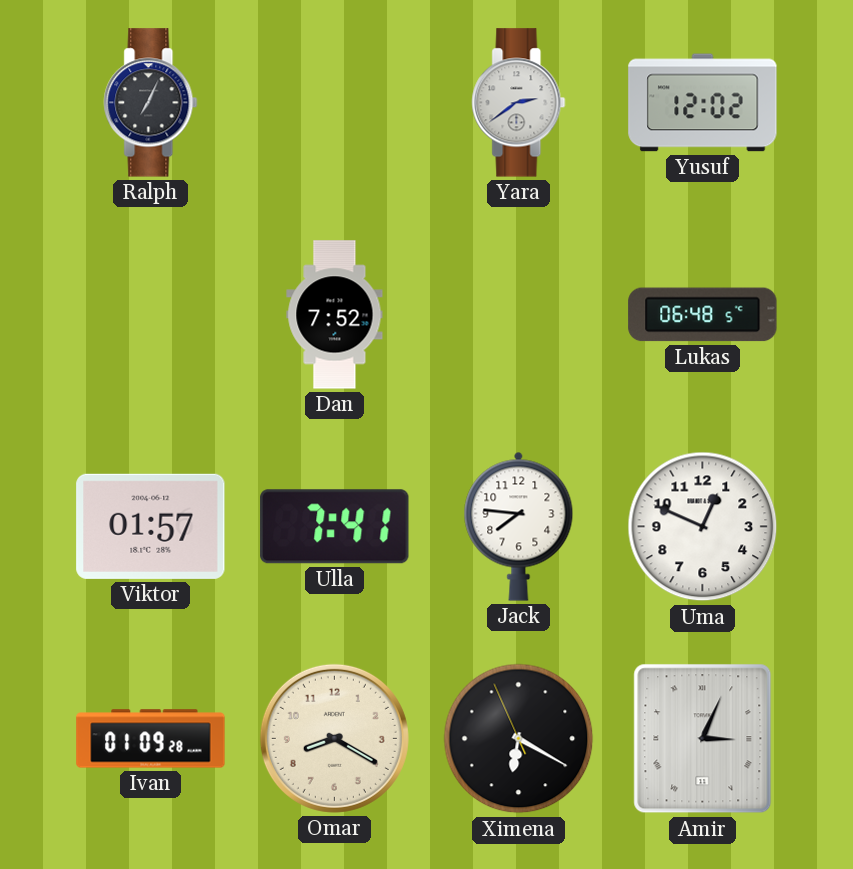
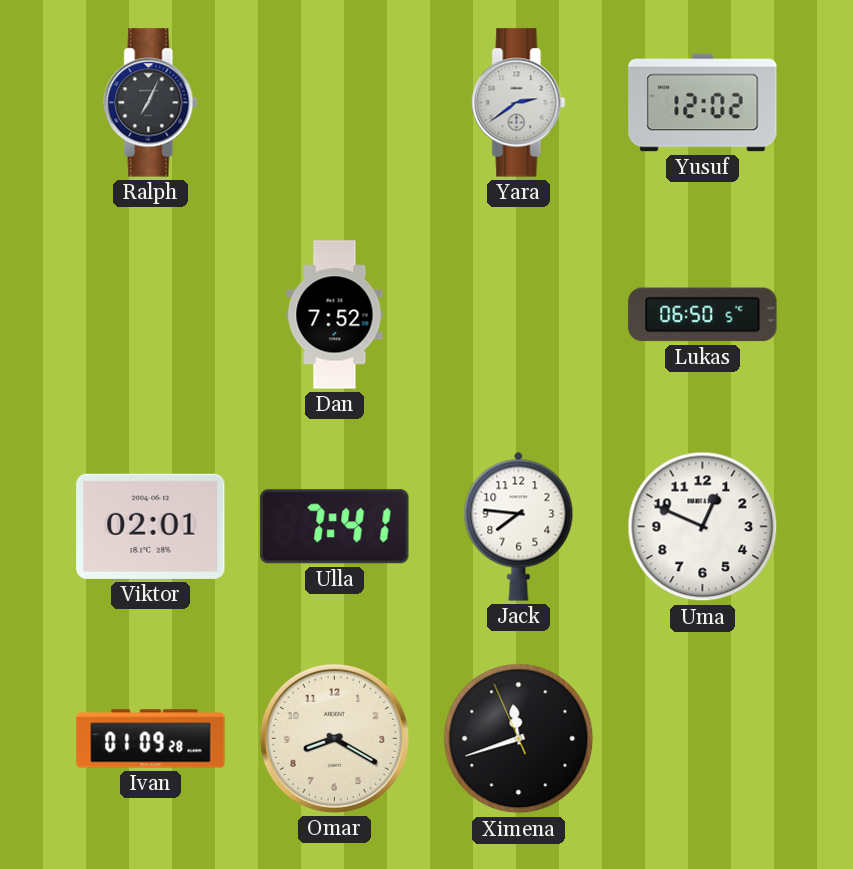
Lukas: 06:48 -> 06:50 (703, 315)
Viktor: 01:57 -> 02:01 (151, 526)
Ximena: 6:19 -> 11:41 (519, 739)
Amir: 3:04 -> none (703, 739)
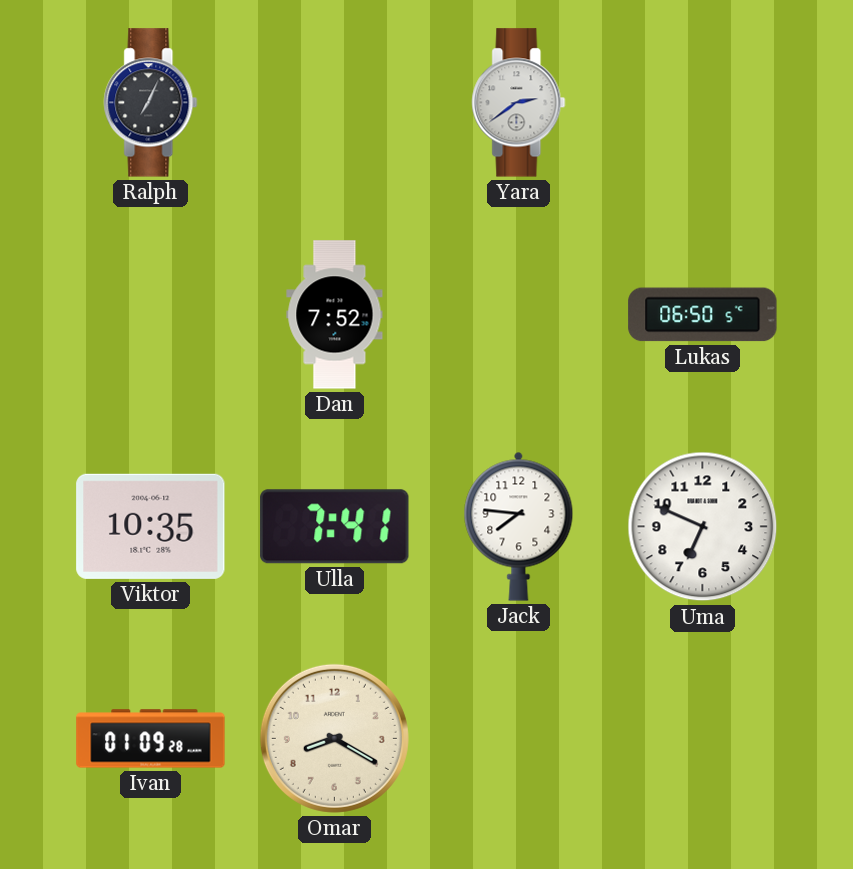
Yusuf: 12:02 -> none (703, 103)
Viktor: 02:01 -> 10:35 (151, 526)
Uma: 12:49 -> 6:49 (703, 527)
Ximena: 11:41 -> none (519, 739)
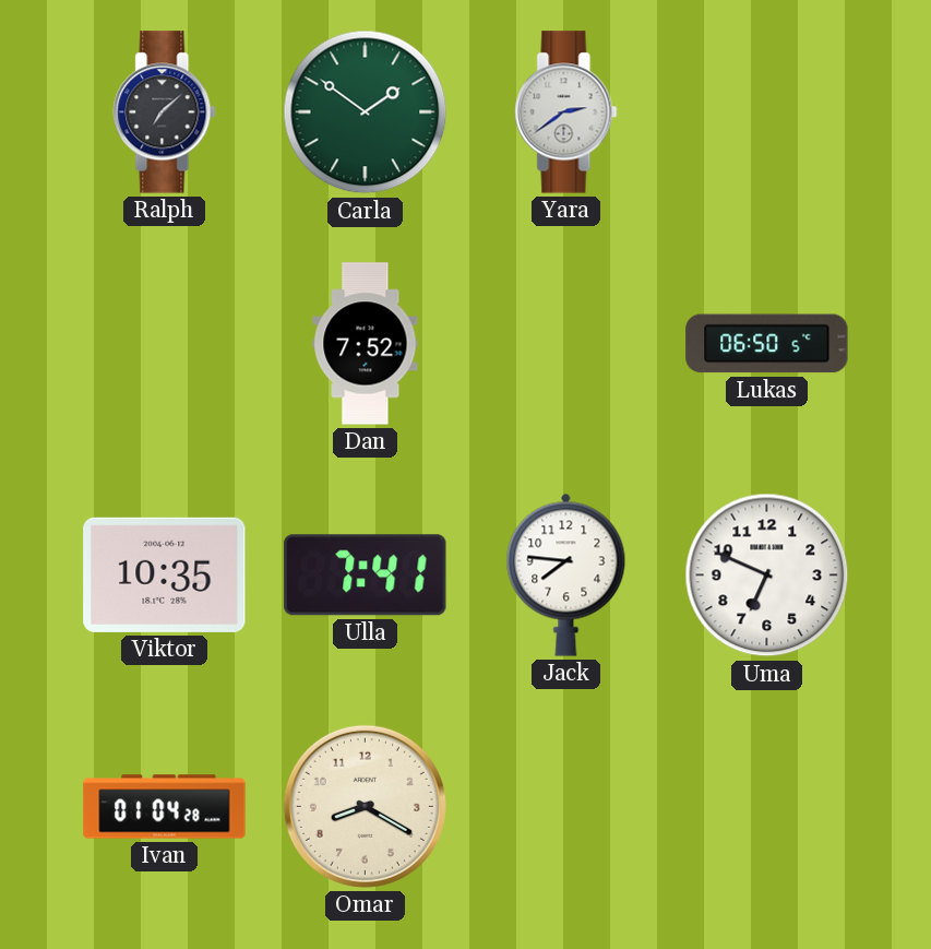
Ralph: 7:04 -> 7:08 (165, 112)
Carla: none -> 1:51 (366, 112)
Ivan: 01:09 -> 01:04 (165, 807)
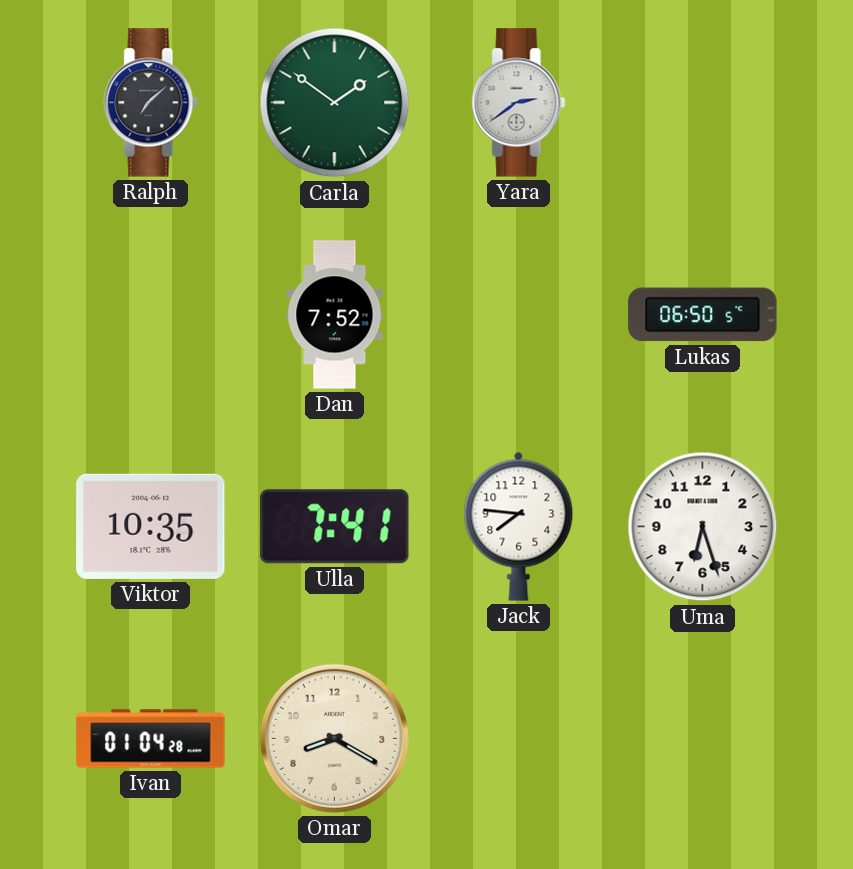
Uma: 6:49 -> 6:27 (703, 527)
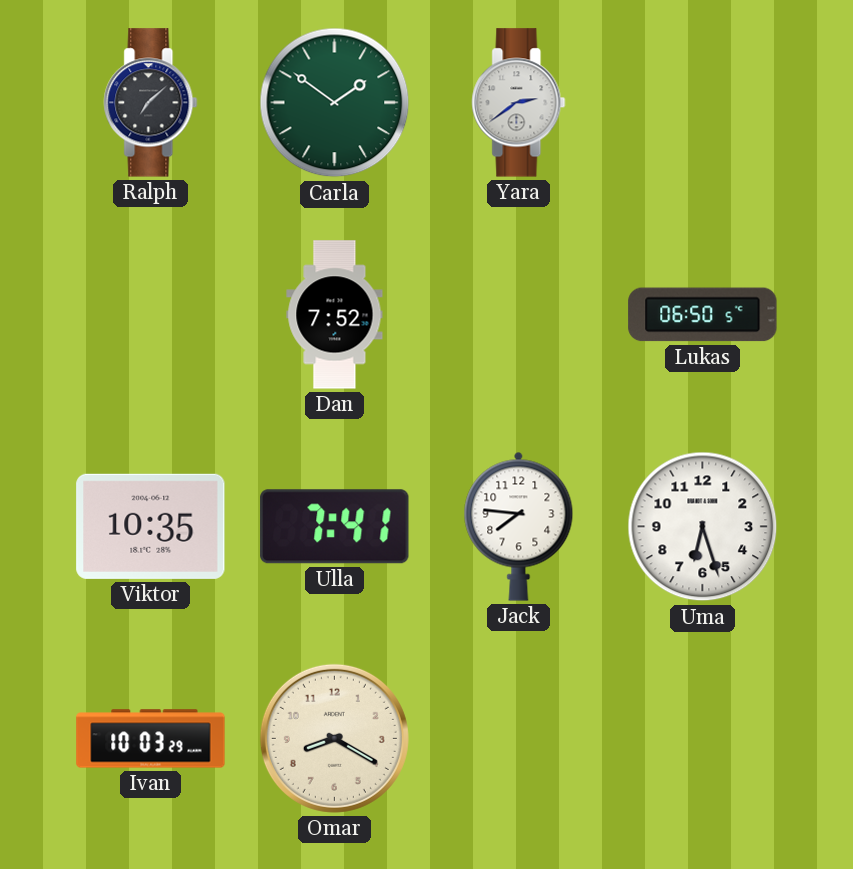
Ivan: 01:04 -> 10:03 (151, 739)
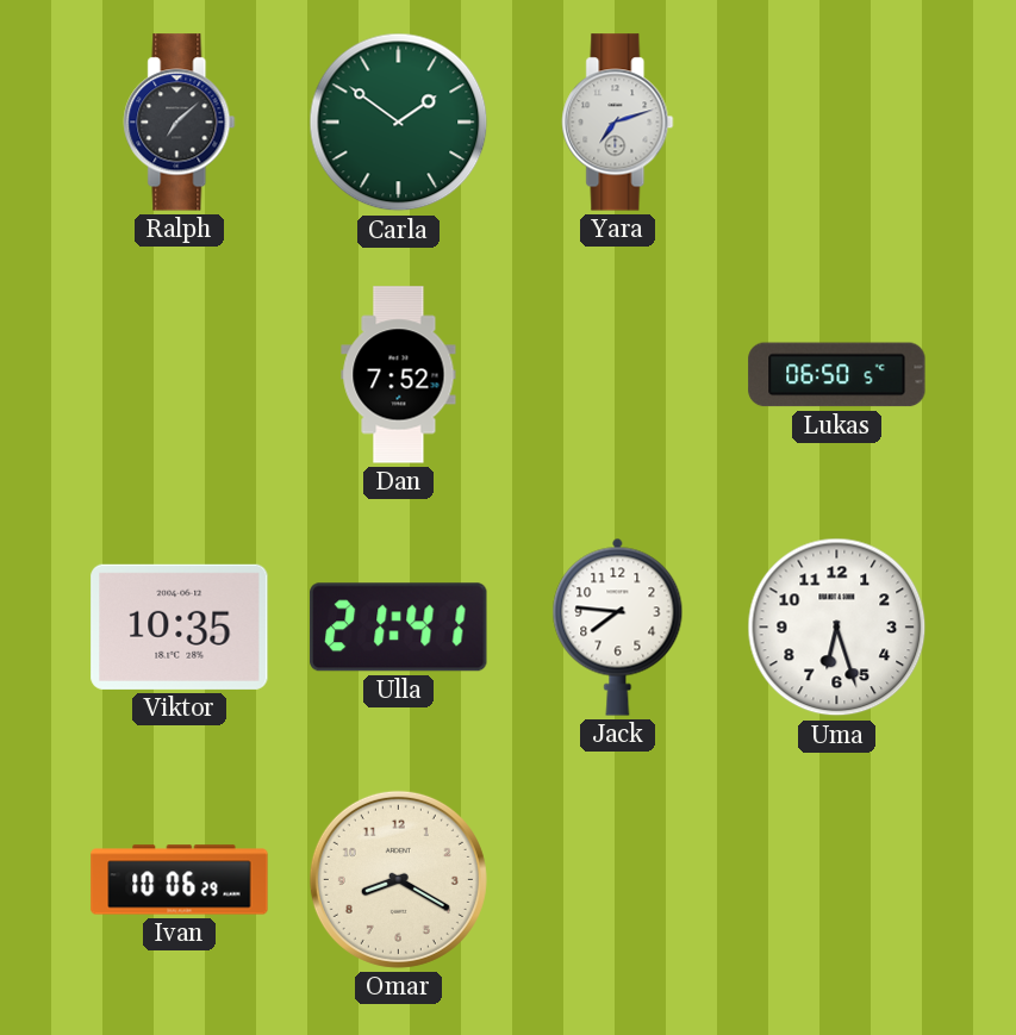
Yara: 2:39 -> 7:12 (618, 123)
Ulla: 7:41 -> 21:41 (399, 628)
Ivan: 10:03 -> 10:06 (180, 880)
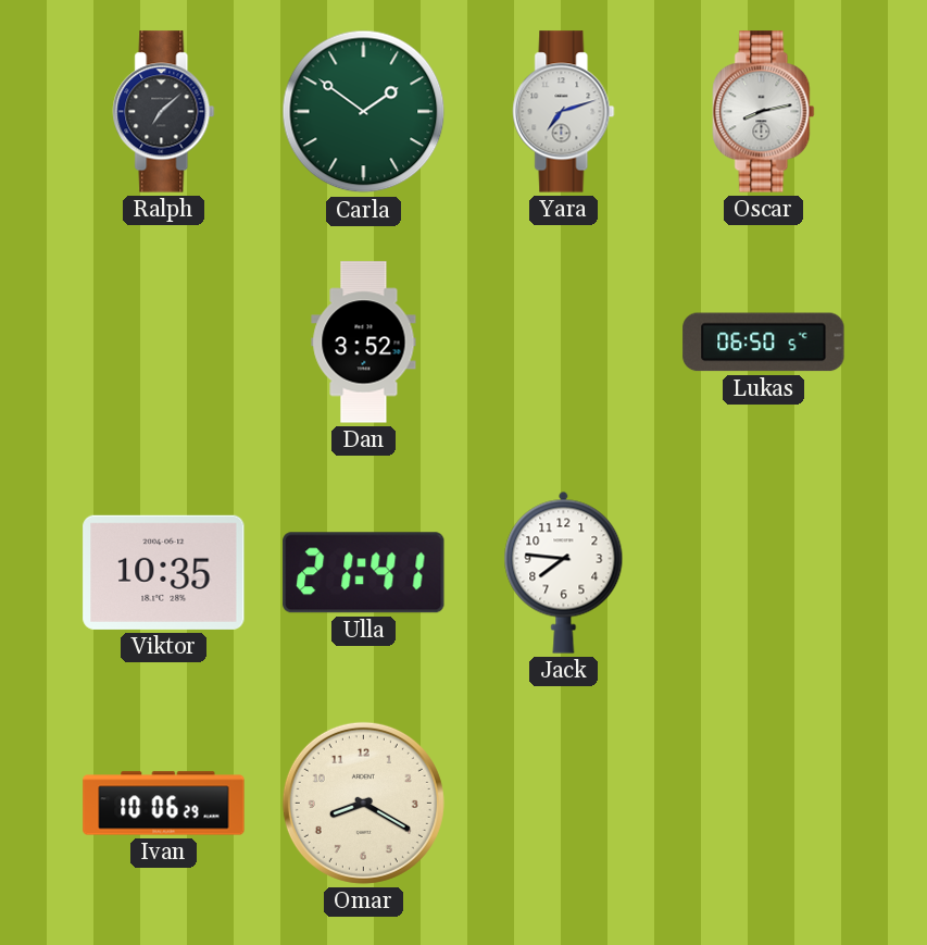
Oscar: none -> 8:13 (764, 112)
Dan: 7:52 -> 3:52 (364, 343)
Uma: 6:27 -> none (837, 628)
